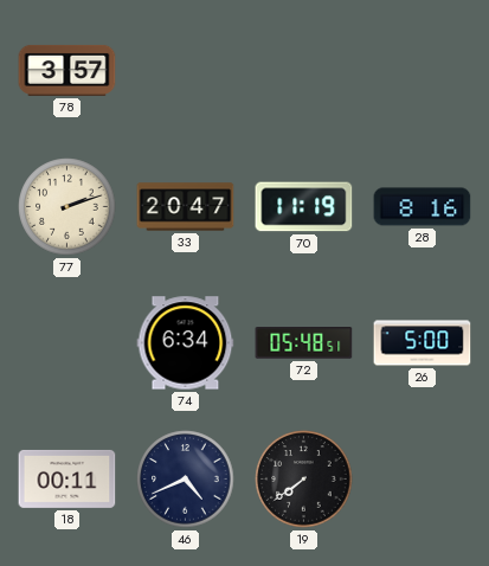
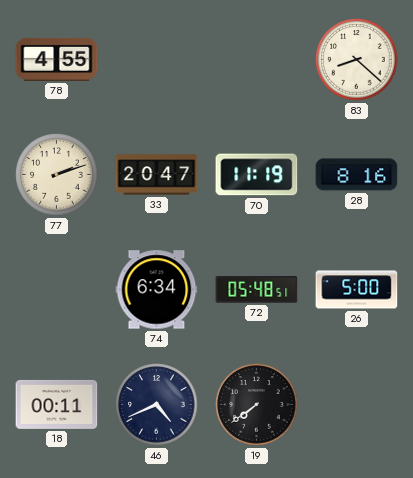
78: 3:57 -> 4:55 (57, 59)
83: none -> 8:22 (357, 60)
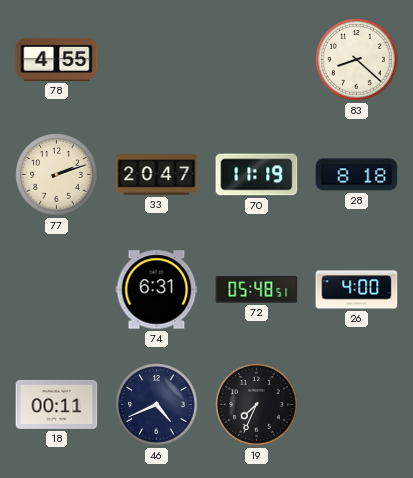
28: 8:16 -> 8:18 (357, 175)
74: 6:34 -> 6:31 (157, 290)
26: 5:00 -> 4:00 (357, 290)
19: 7:39 -> 7:34 (257, 405)
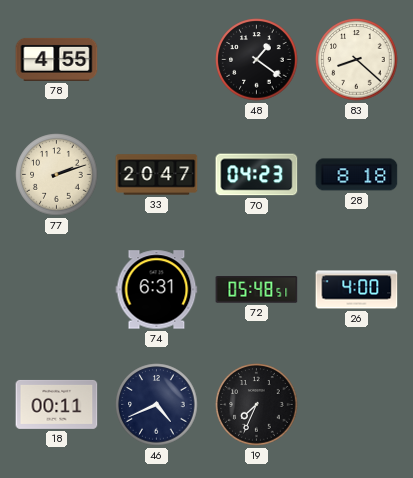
48: none -> 1:21 (257, 60)
70: 11:19 -> 04:23 (257, 175)
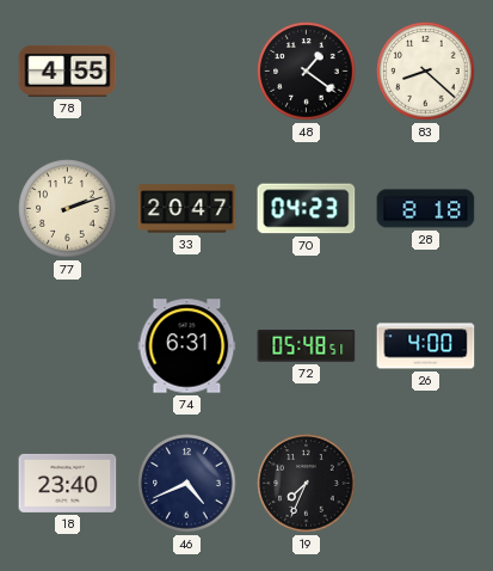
18: 00:11 -> 23:40 (68, 483)
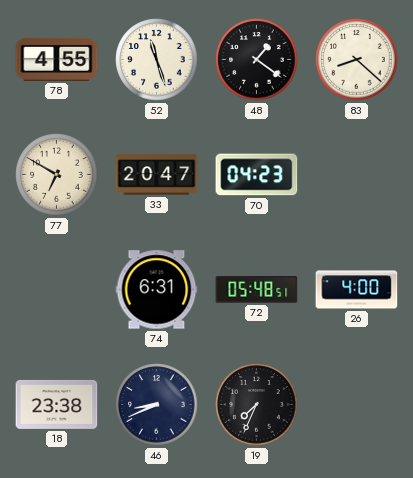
52: none -> 11:27 (157, 60)
77: 2:12 -> 6:50 (57, 175)
28: 8:18 -> none (426, 209)
18: 23:40 -> 23:38 (57, 404)
46: 4:41 -> 8:41 (157, 405)
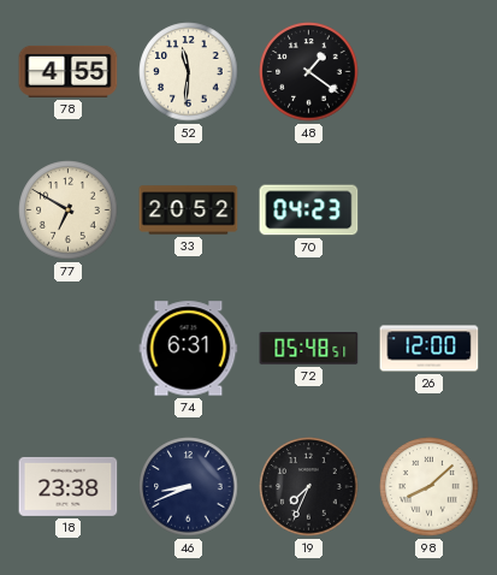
52: 11:27 -> 11:31 (189, 72)
83: 8:22 -> none (357, 60)
33: 20:47 -> 20:52 (189, 211)
26: 4:00 -> 12:00 (430, 349)
98: none -> 8:08 (430, 487)
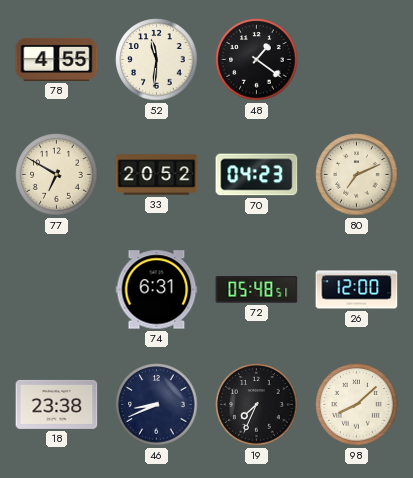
80: none -> 7:11 (357, 175)
